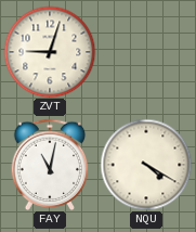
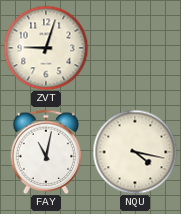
NQU: 4:20 -> 4:17 (135, 152)
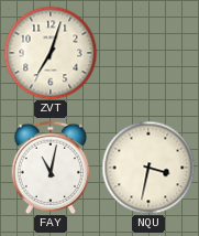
ZVT: 9:03 -> 7:03 (51, 53)
NQU: 4:17 -> 3:32 (148, 168)
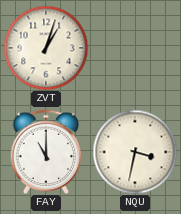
ZVT: 7:03 -> 1:03 (46, 48)
FAY: 11:02 -> 11:00 (46, 151)
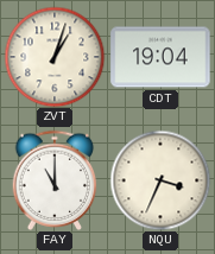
CDT: none -> 19:04 (160, 57)
NQU: 3:32 -> 3:34 (160, 180)
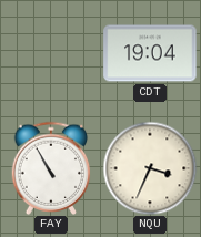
ZVT: 1:03 -> none (55, 57)
FAY: 11:00 -> 10:55 (51, 167)
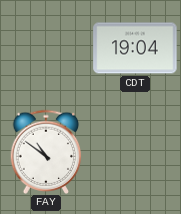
FAY: 10:55 -> 10:51 (46, 151)
NQU: 3:34 -> none (150, 168)
